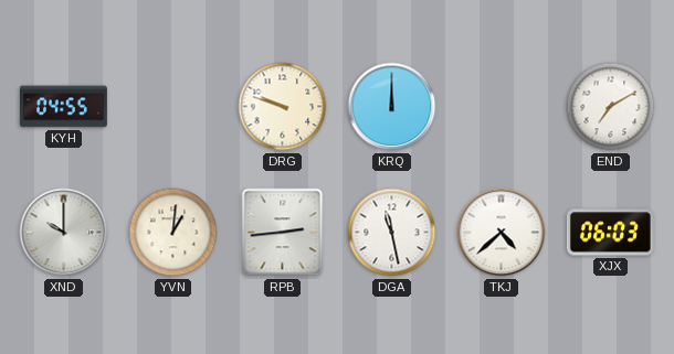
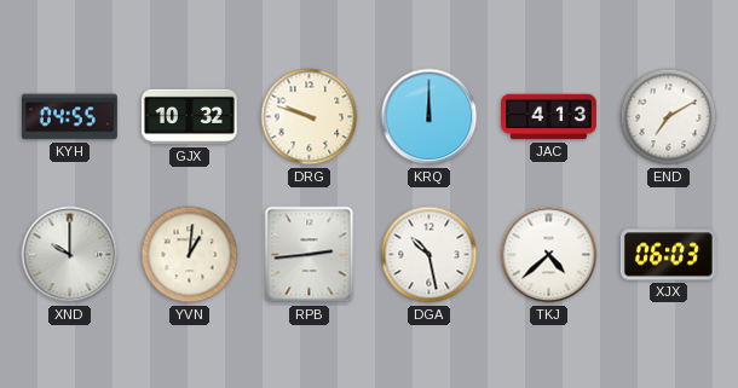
GJX: none -> 10:32 (190, 117)
JAC: none -> 4:13 (549, 117)
DGA: 11:28 -> 10:28 (429, 255)
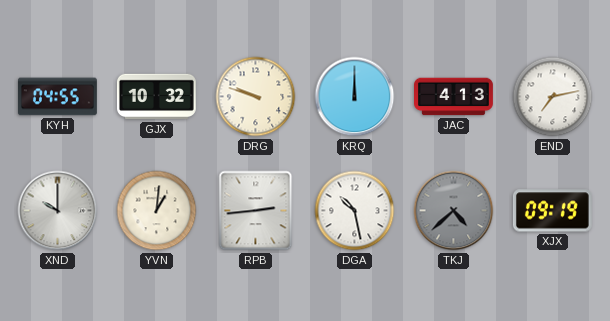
END: 7:10 -> 7:13 (553, 97)
TKJ dial: white -> grey (454, 211)
XJX: 06:03 -> 09:19 (552, 211)
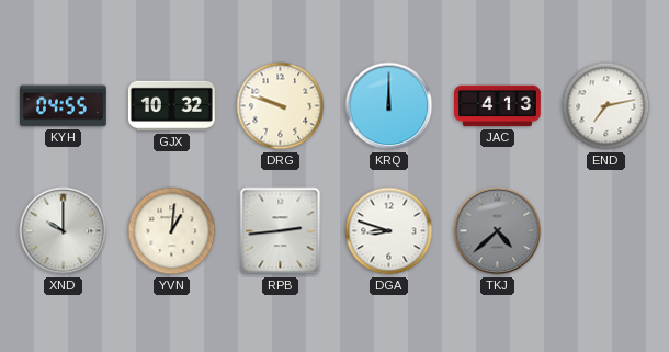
DGA: 10:28 -> 8:48 (389, 231)
XJX: 09:19 -> none (552, 211)
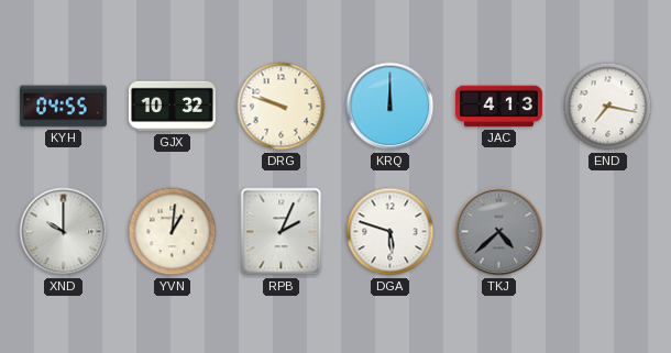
END: 7:13 -> 7:17 (608, 107)
RPB: 2:44 -> 2:04 (282, 232)
DGA: 8:48 -> 5:48 (391, 232)
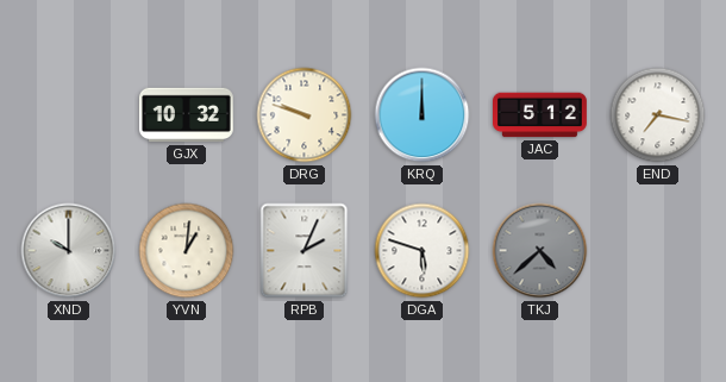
KYH: 04:55 -> none (63, 107)
JAC: 4:13 -> 5:12 (540, 115)
